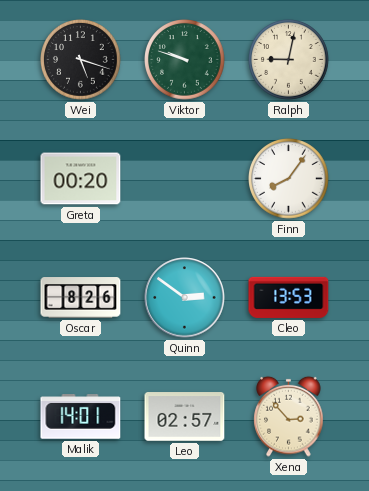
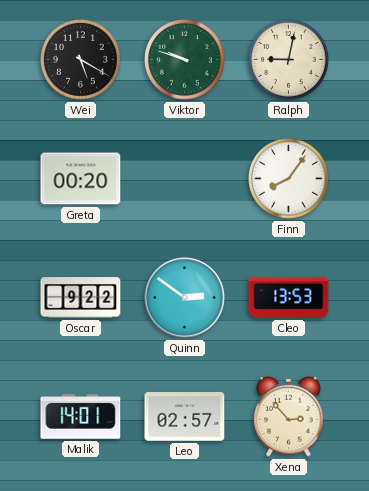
Wei: 5:18 -> 5:20 (81, 60)
Oscar: 8:26 -> 9:22 (81, 298)
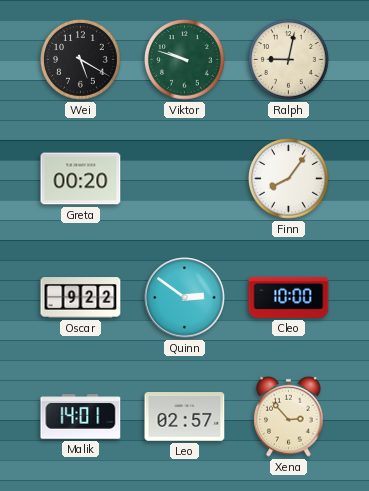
Cleo: 13:53 -> 10:00 (289, 297)
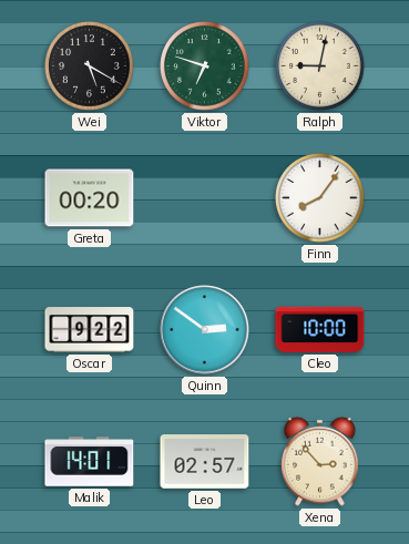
Viktor: 9:48 -> 6:48 (205, 66)
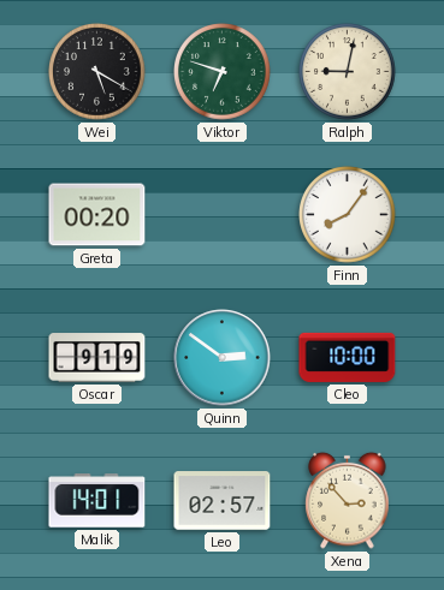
Oscar: 9:22 -> 9:19 (97, 358)
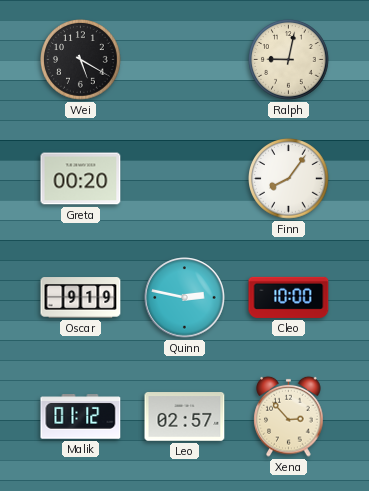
Viktor: 6:48 -> none (223, 72)
Quinn: 2:51 -> 2:47 (185, 298)
Malik: 14:01 -> 01:12 (81, 417)
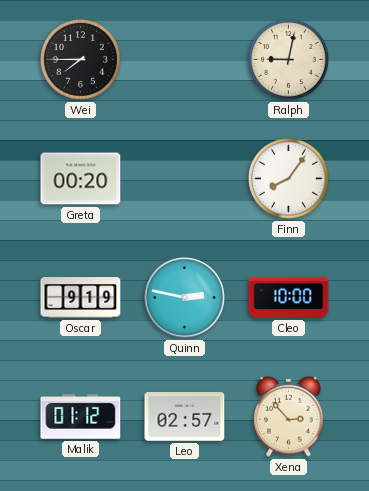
Wei: 5:20 -> 7:45 (81, 60)
